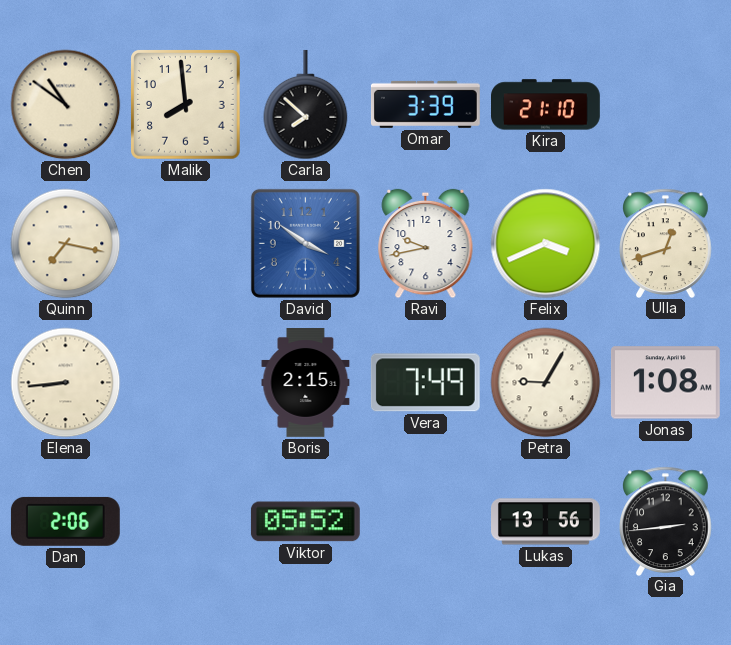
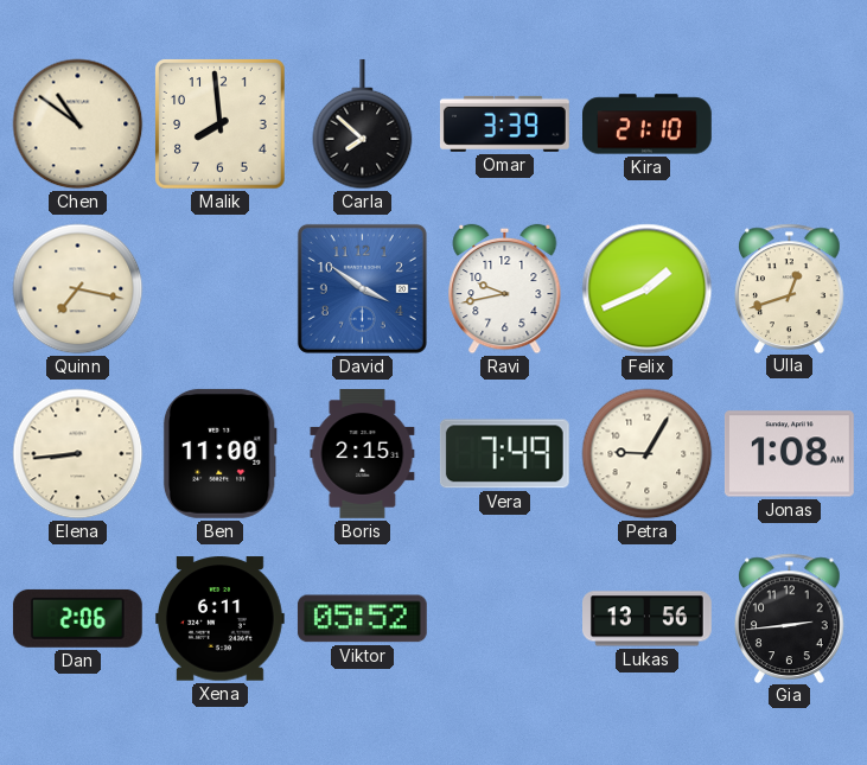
Felix: 3:41 -> 1:41 (648, 289)
Ben: none -> 11:00 (219, 453)
Xena: none -> 6:11 (219, 619)
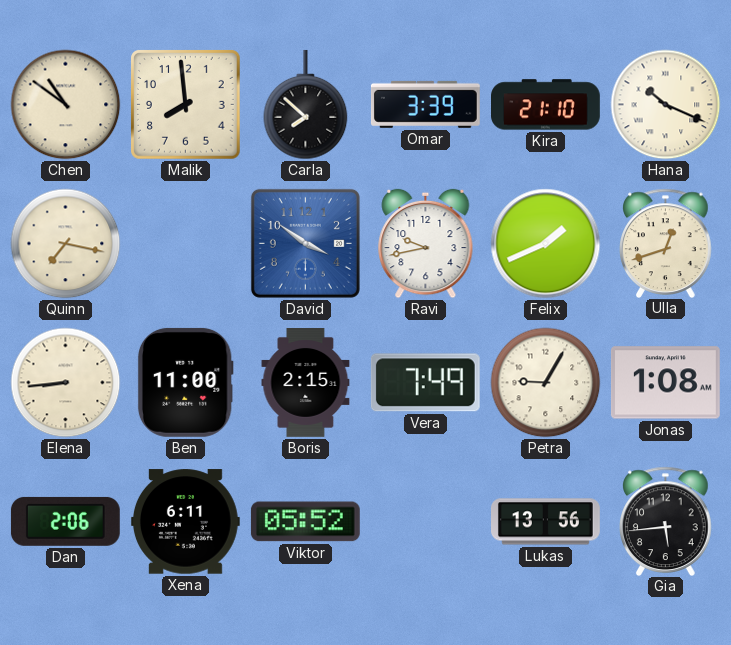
Hana: none -> 10:19 (666, 105)
Gia: 2:44 -> 5:44 (666, 521)
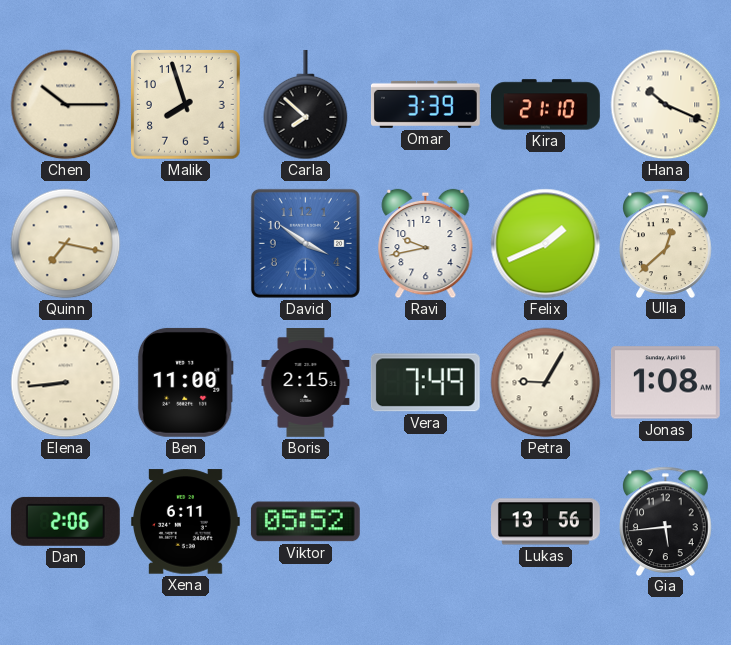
Chen: 10:51 -> 10:15 (66, 105)
Malik: 7:59 -> 7:57 (186, 105)
Ulla: 12:42 -> 12:38 (666, 243)
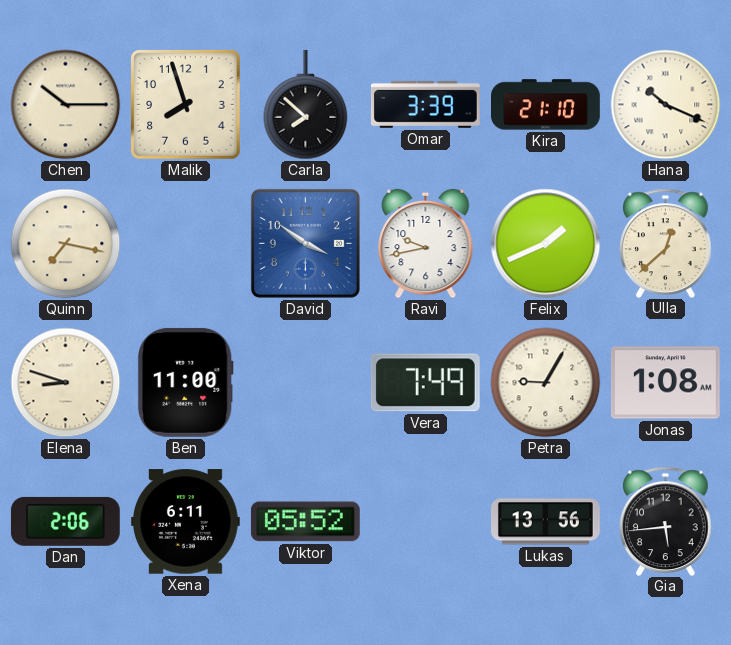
Elena: 8:44 -> 8:48 (66, 383)
Boris: 2:15 -> none (306, 383)
